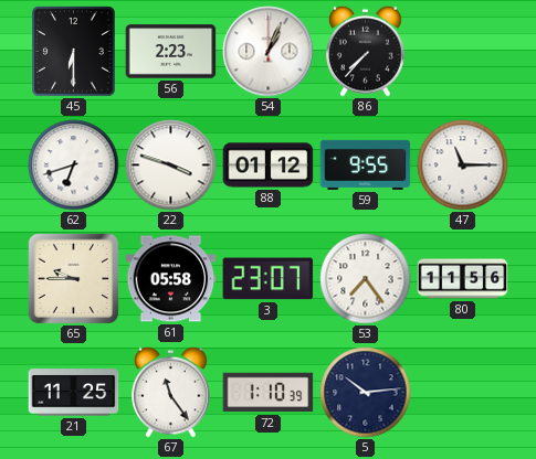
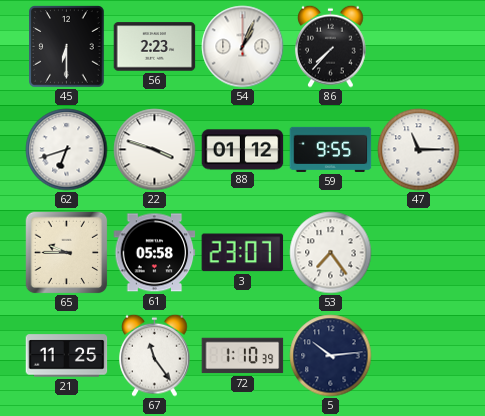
80: 11:56 -> none (463, 279)
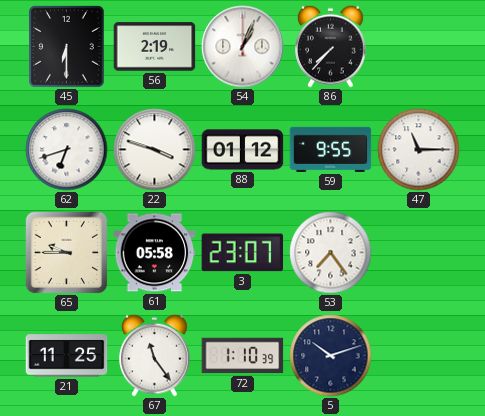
56: 2:23 -> 2:19 (155, 47)
5: 10:14 -> 10:12 (331, 356)
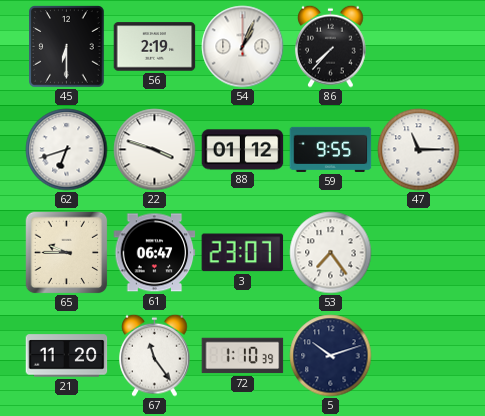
61: 05:58 -> 06:47 (155, 253)
21: 11:25 -> 11:20 (67, 356)
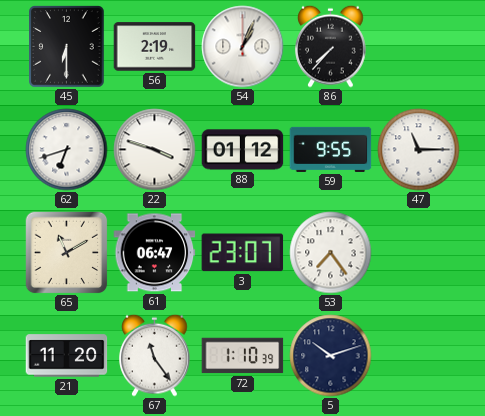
65: 9:45 -> 11:10 (66, 252)
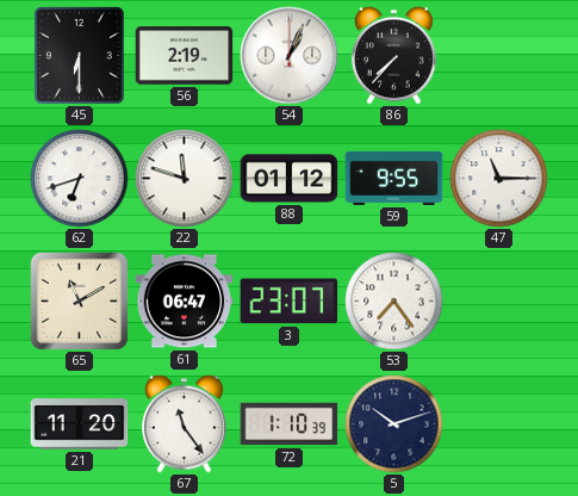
22: 3:48 -> 11:48 (185, 179)
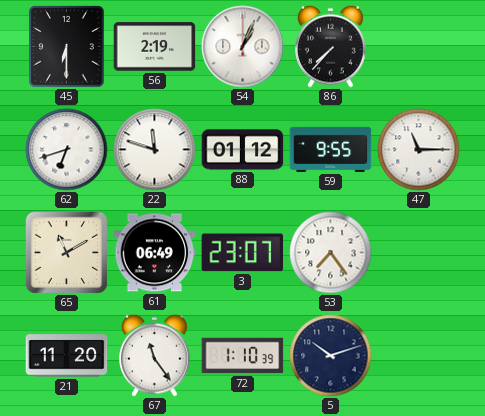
61: 06:47 -> 06:49 (155, 253)
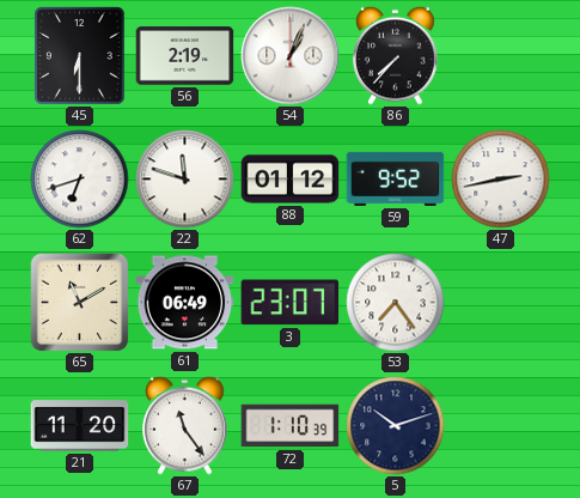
59: 9:55 -> 9:52 (396, 178)
47: 11:15 -> 2:43 (501, 180)
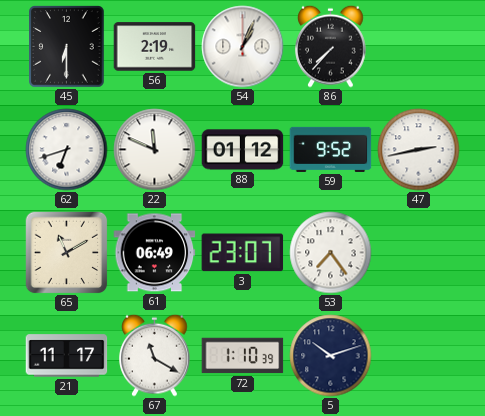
22: 11:48 -> 11:49 (155, 150)
21: 11:20 -> 11:17 (67, 356)
67: 11:24 -> 11:20 (155, 355)
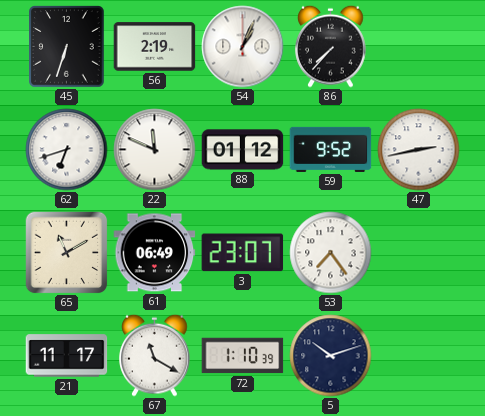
45: 6:30 -> 6:33 (67, 47)
